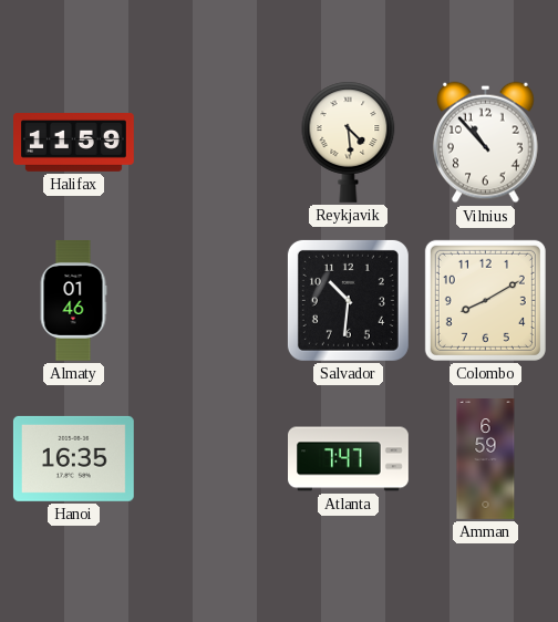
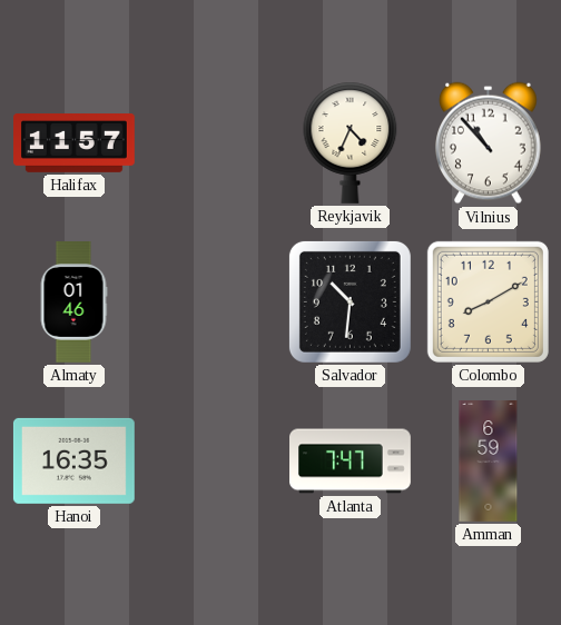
Halifax: 11:59 -> 11:57 (75, 143)
Reykjavik: 4:29 -> 4:34 (351, 142)
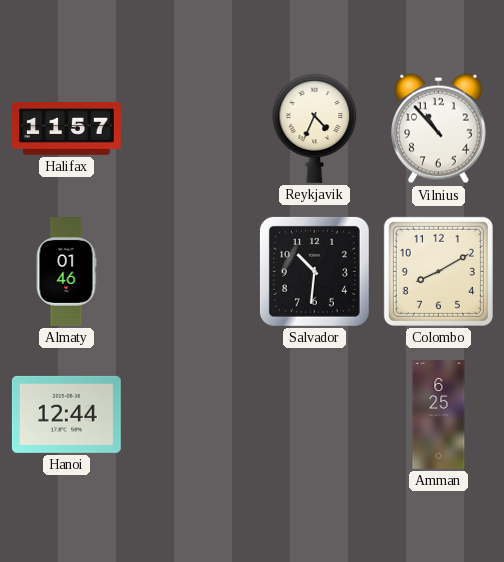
Hanoi: 16:35 -> 12:44 (66, 414)
Atlanta: 7:47 -> none (351, 462)
Amman: 6:59 -> 6:25 (439, 415)
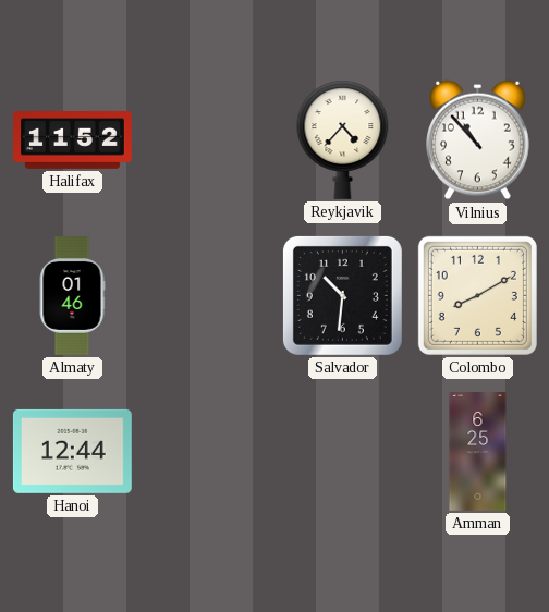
Halifax: 11:57 -> 11:52 (73, 140)
Reykjavik: 4:34 -> 4:37 (343, 139)
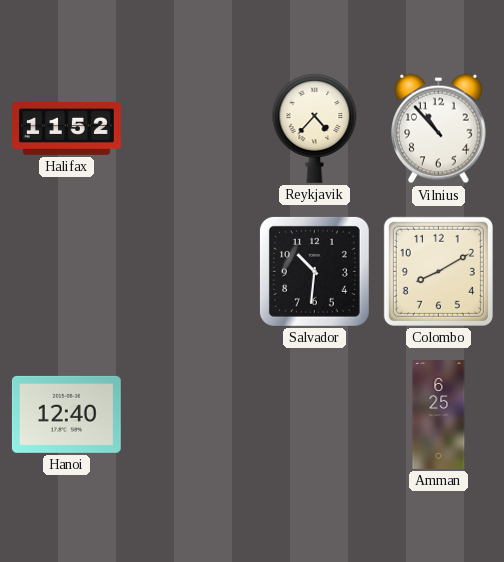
Almaty: 01:46 -> none (72, 296)
Hanoi: 12:44 -> 12:40 (66, 414)
